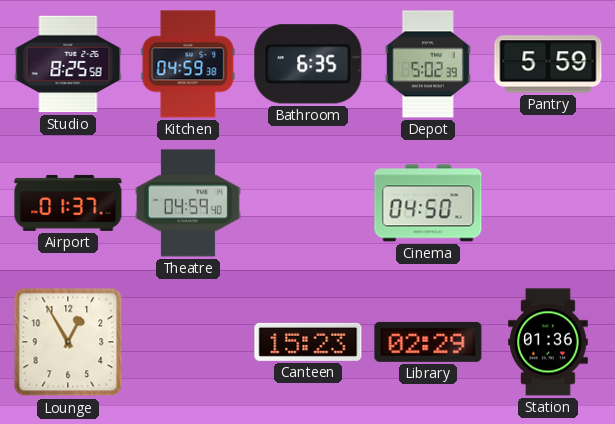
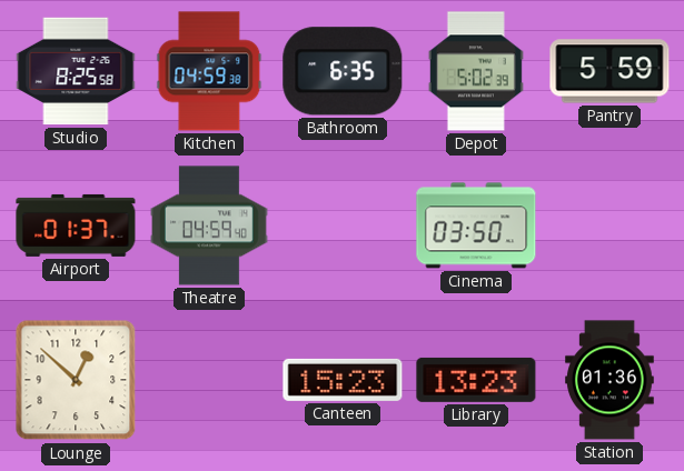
Cinema: 04:50 -> 03:50 (476, 226)
Lounge: 12:55 -> 12:52 (76, 380)
Library: 02:29 -> 13:23 (476, 380)
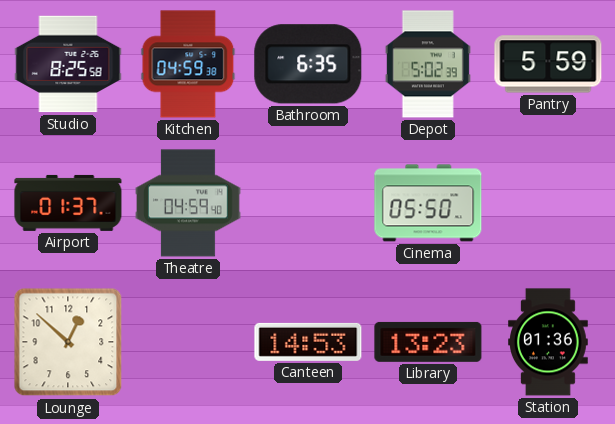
Cinema: 03:50 -> 05:50 (428, 203)
Canteen: 15:23 -> 14:53 (308, 342)
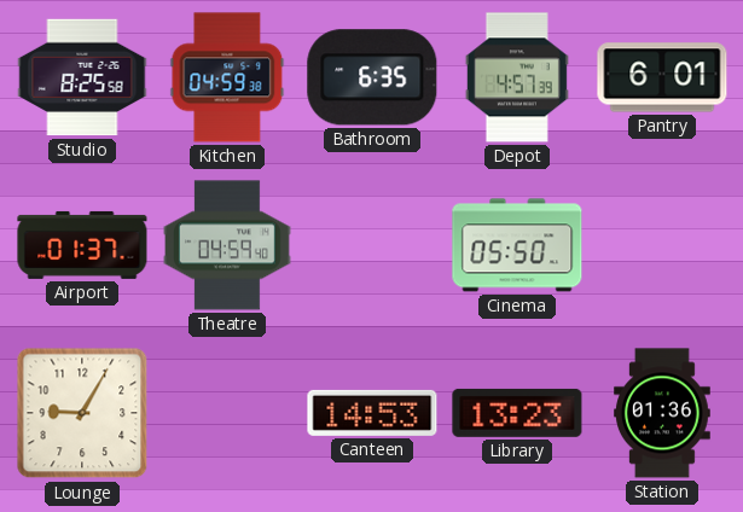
Depot: 5:02 -> 4:57 (517, 77)
Pantry: 5:59 -> 6:01 (662, 77)
Lounge: 12:52 -> 9:05 (82, 413)
